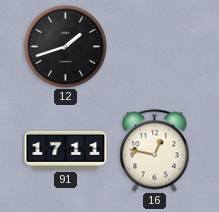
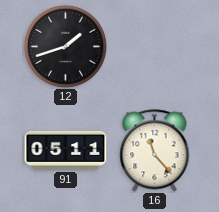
91: 17:11 -> 05:11 (66, 150)
16: 12:47 -> 11:23 (155, 151)
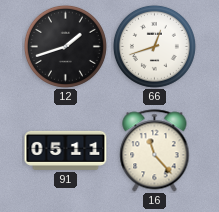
66: none -> 12:42 (154, 46)
